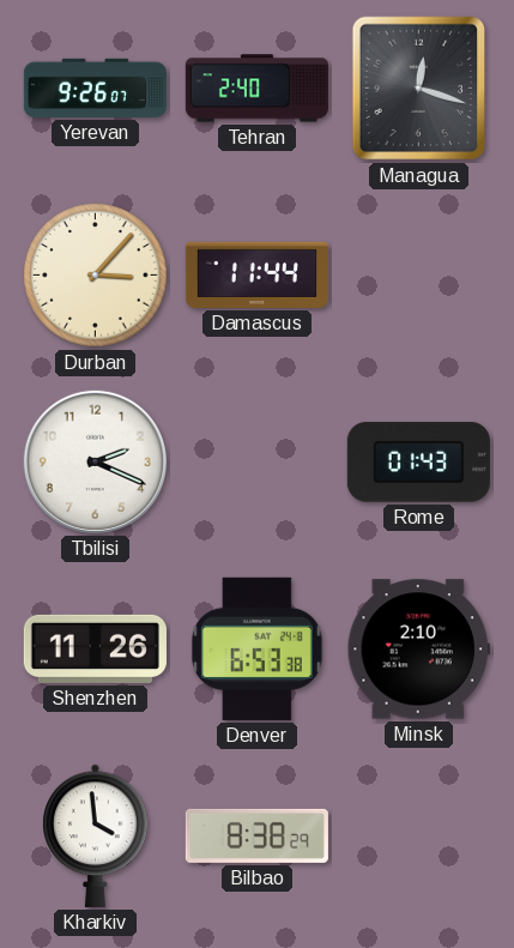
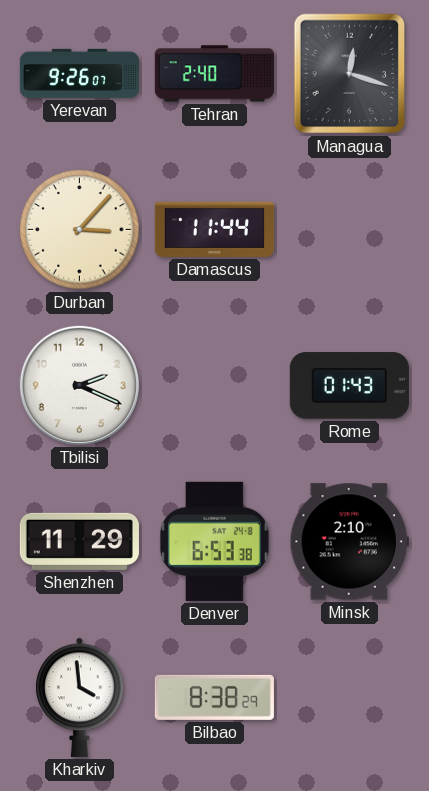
Shenzhen: 11:26 -> 11:29 (79, 541)
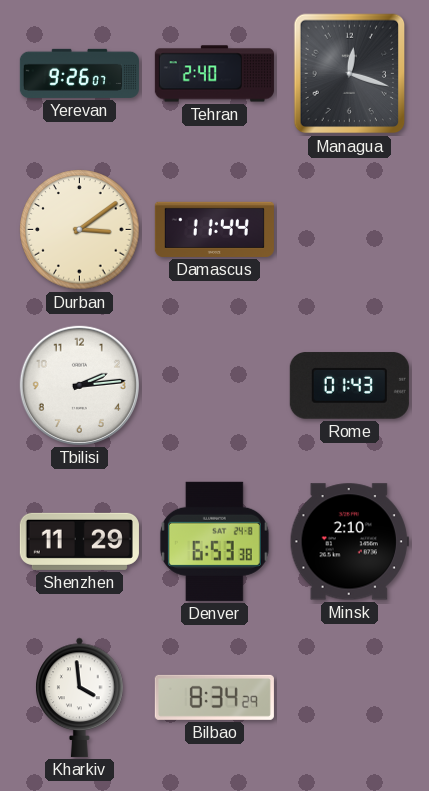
Durban: 3:07 -> 3:09 (80, 230)
Tbilisi: 2:19 -> 2:14 (79, 385)
Bilbao: 8:38 -> 8:34 (214, 697)
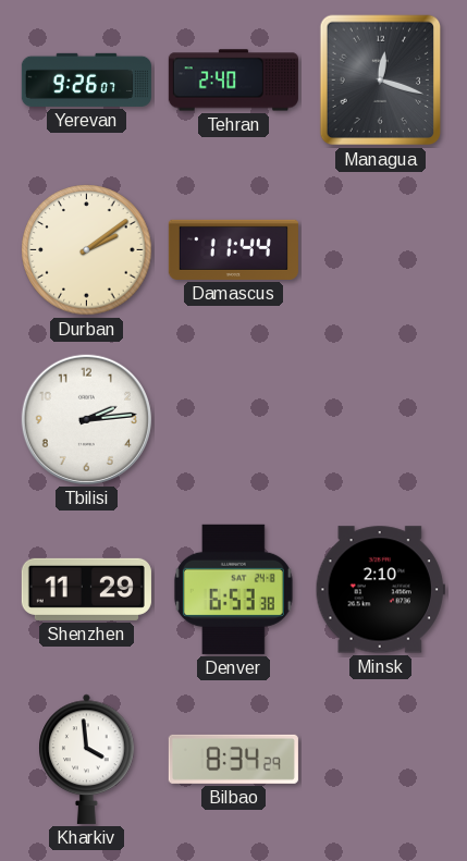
Durban: 3:09 -> 2:09 (87, 250)
Rome: 01:43 -> none (349, 386)
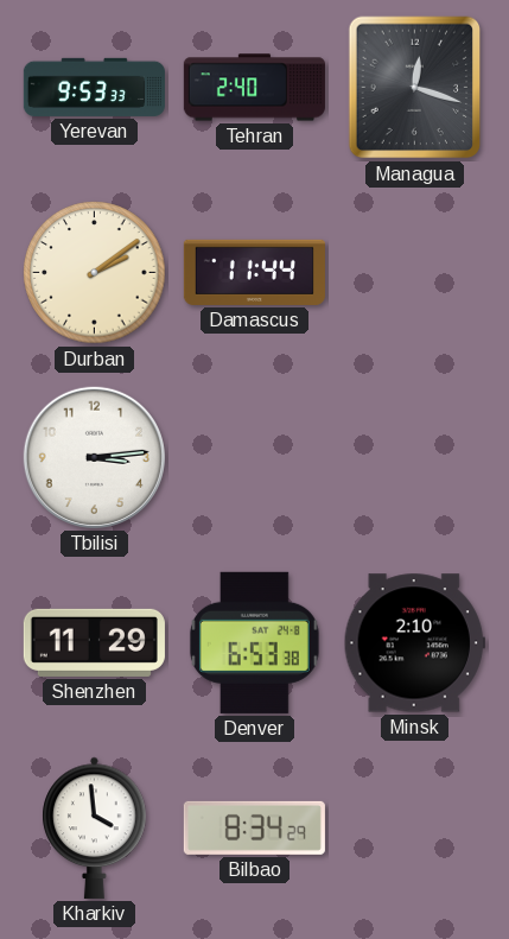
Yerevan: 9:26 -> 9:53 (94, 87)
Tbilisi: 2:14 -> 3:14 (94, 457)
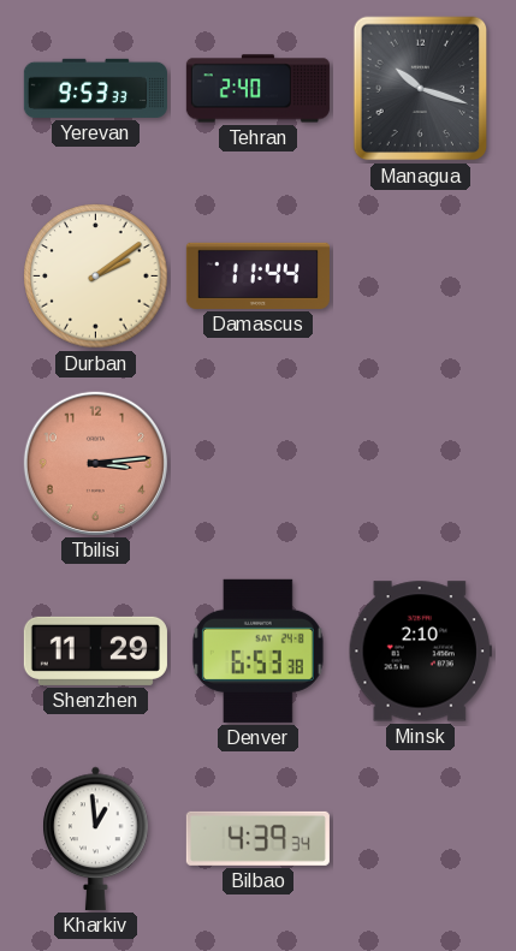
Managua: 12:18 -> 10:18 (421, 89)
Tbilisi dial: white -> salmon (95, 463)
Kharkiv: 3:59 -> 12:59 (96, 838)
Bilbao: 8:34 -> 4:39 (257, 838)
